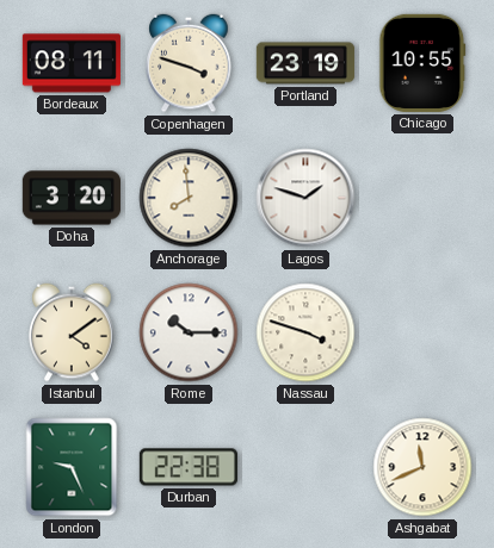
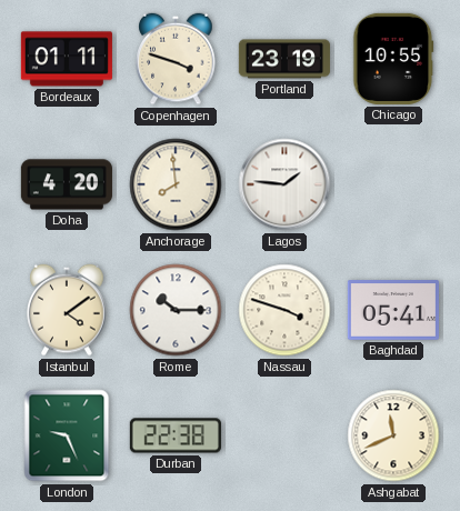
Bordeaux: 08:11 -> 01:11 (67, 59)
Doha: 3:20 -> 4:20 (67, 184)
Lagos: 1:48 -> 1:46 (284, 184)
Baghdad: none -> 05:41 (393, 311)
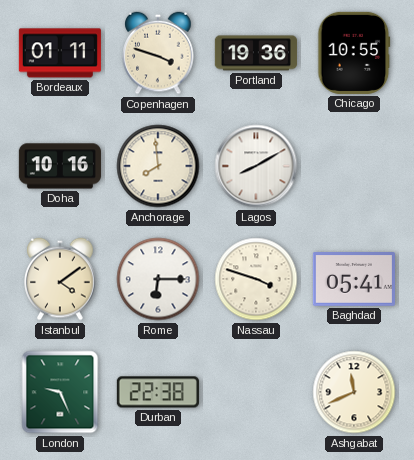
Portland: 23:19 -> 19:36 (256, 53)
Doha: 4:20 -> 10:16 (60, 166)
Lagos: 1:46 -> 8:10 (256, 166)
Rome: 10:15 -> 6:15 (158, 279)
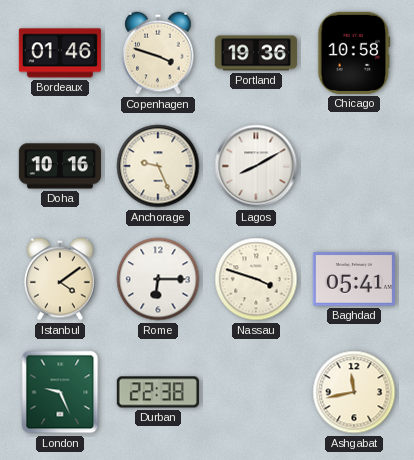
Bordeaux: 01:11 -> 01:46 (60, 53)
Chicago: 10:55 -> 10:58 (354, 53)
Anchorage: 7:59 -> 9:26 (158, 166)
Ashgabat: 11:41 -> 11:43 (354, 392)
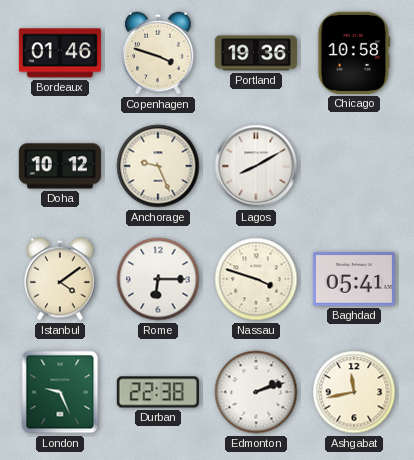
Doha: 10:16 -> 10:12 (60, 166)
Edmonton: none -> 2:12 (256, 392)
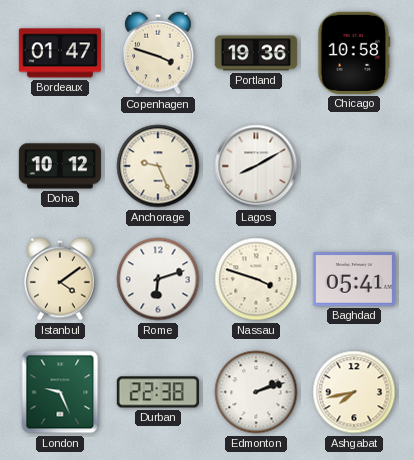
Bordeaux: 01:46 -> 01:47 (60, 53)
Rome: 6:15 -> 6:12 (158, 279)
Ashgabat: 11:43 -> 7:43 (354, 392)
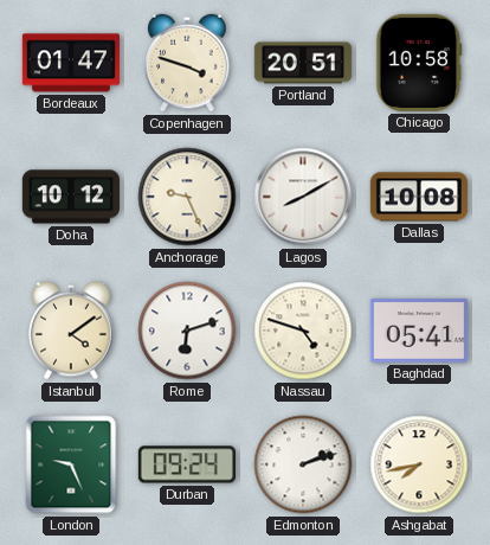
Portland: 19:36 -> 20:51 (303, 63)
Dallas: none -> 10:08 (419, 197)
Nassau: 3:48 -> 4:48 (303, 331)
Durban: 22:38 -> 09:24 (187, 464)
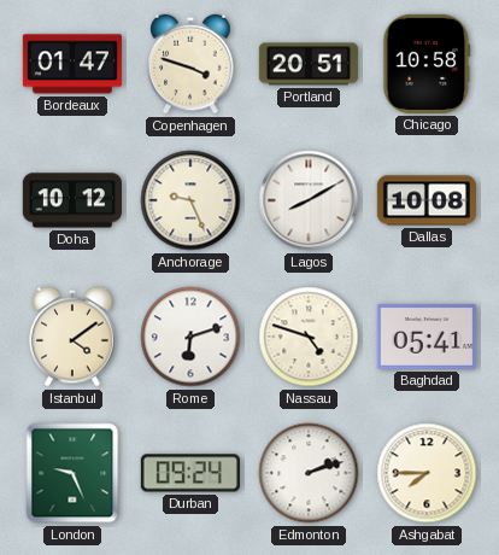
Ashgabat: 7:43 -> 7:45 (427, 473)
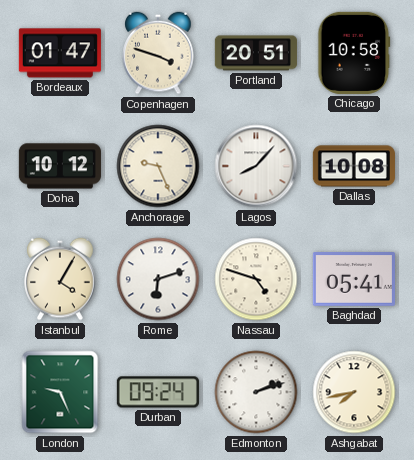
Lagos: 8:10 -> 8:07 (256, 166)
Istanbul: 4:09 -> 4:05 (60, 279)
Ashgabat: 7:45 -> 7:43 (354, 392)
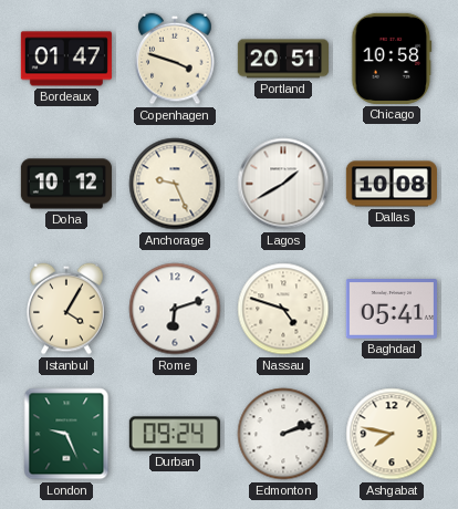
Lagos: 8:07 -> 1:40 (283, 184)
Ashgabat: 7:43 -> 7:47 (392, 434)
